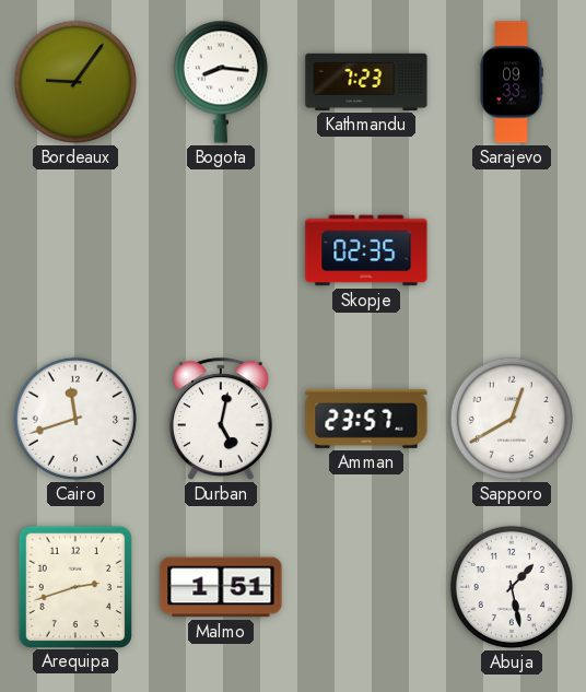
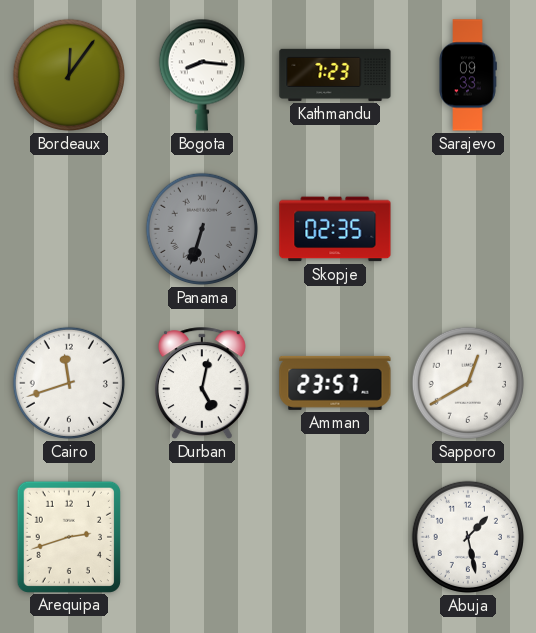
Bordeaux: 9:06 -> 12:06 (69, 75)
Panama: none -> 6:33 (202, 229)
Malmo: 1:51 -> none (221, 587)
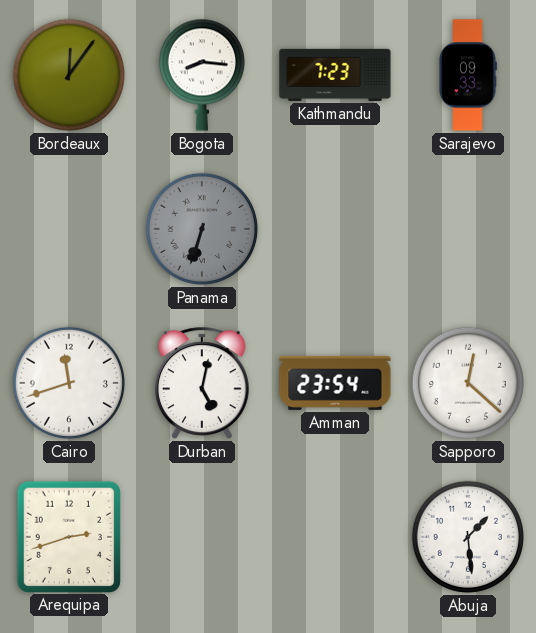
Skopje: 02:35 -> none (335, 229)
Amman: 23:57 -> 23:54 (335, 383)
Sapporo: 12:40 -> 12:22 (468, 383)
Abuja: 1:28 -> 1:29 (468, 537)
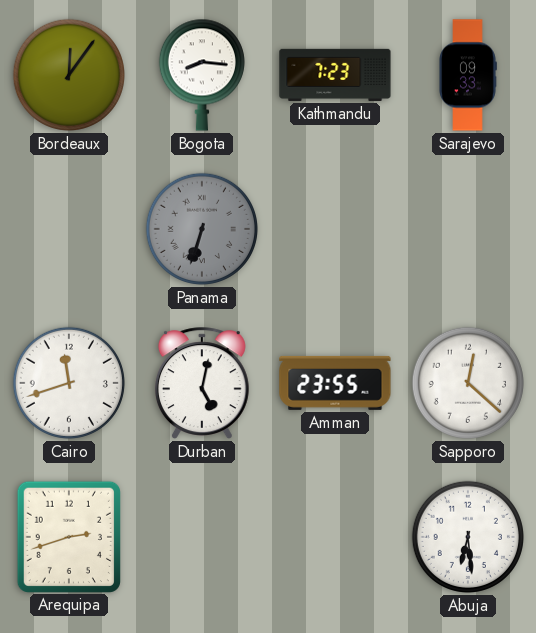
Amman: 23:54 -> 23:55 (335, 383)
Abuja: 1:29 -> 6:29 (468, 537)
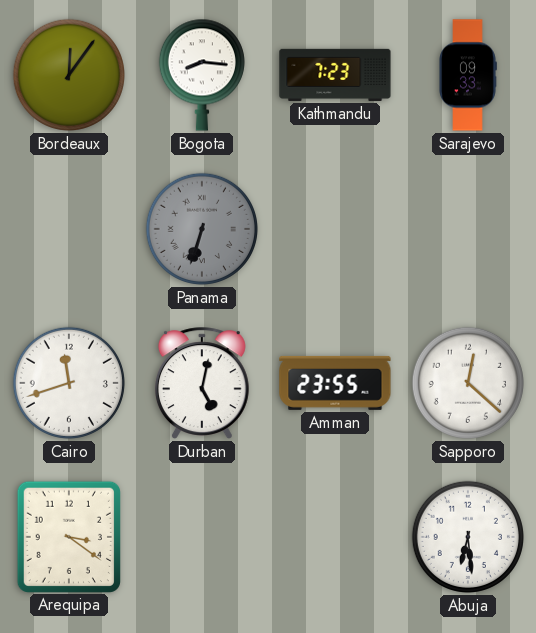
Arequipa: 2:42 -> 3:21 (69, 536)
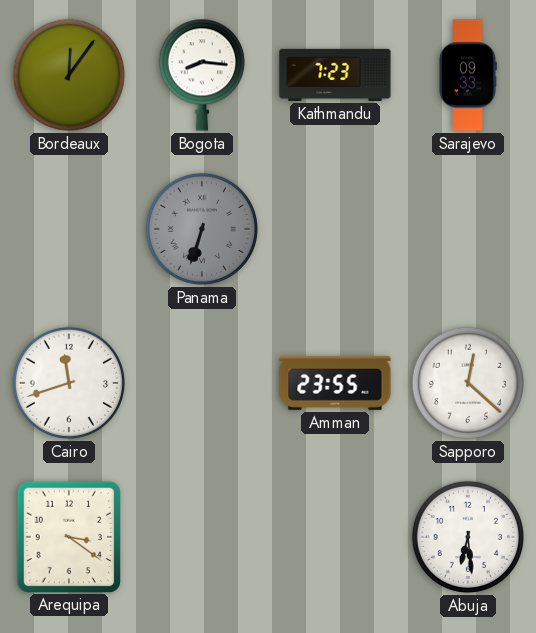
Durban: 5:02 -> none (202, 383)
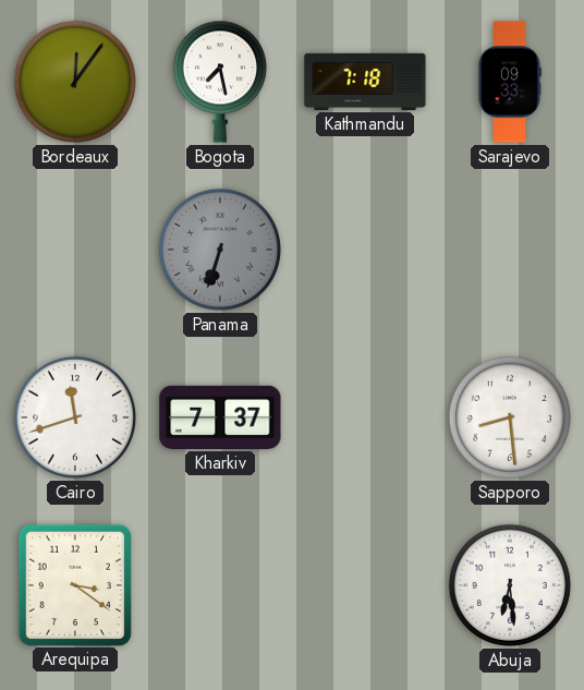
Bogota: 8:16 -> 7:28 (220, 82)
Kathmandu: 7:23 -> 7:18 (365, 82)
Kharkiv: none -> 7:37 (220, 417)
Amman: 23:55 -> none (335, 383)
Sapporo: 12:22 -> 8:29 (510, 417)
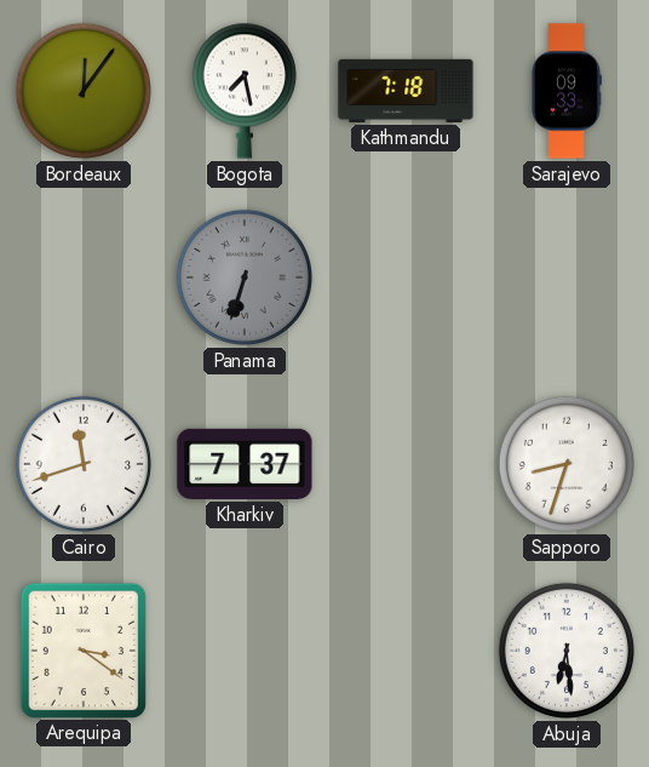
Sapporo: 8:29 -> 8:33 (567, 464)
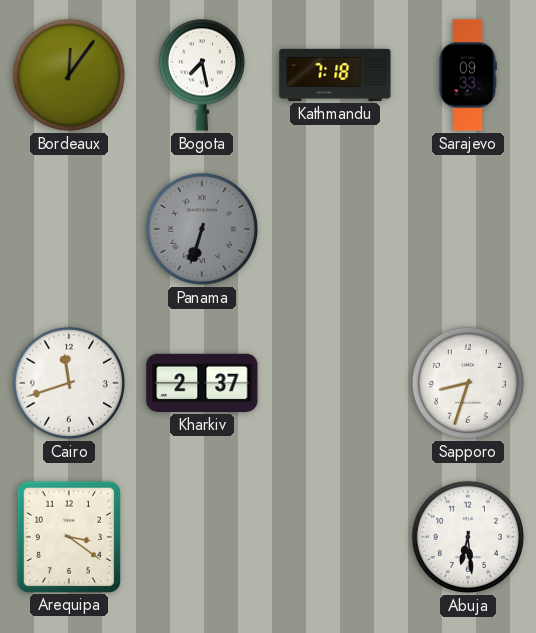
Kharkiv: 7:37 -> 2:37 (202, 383)
